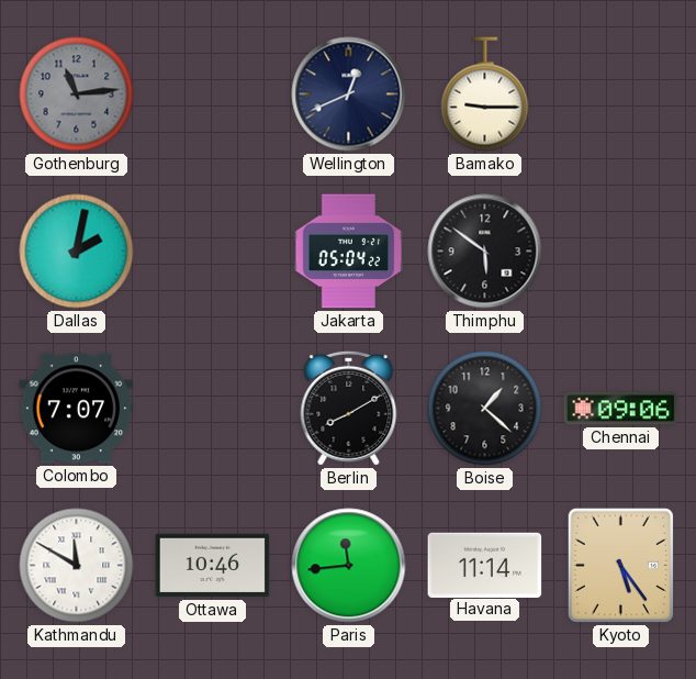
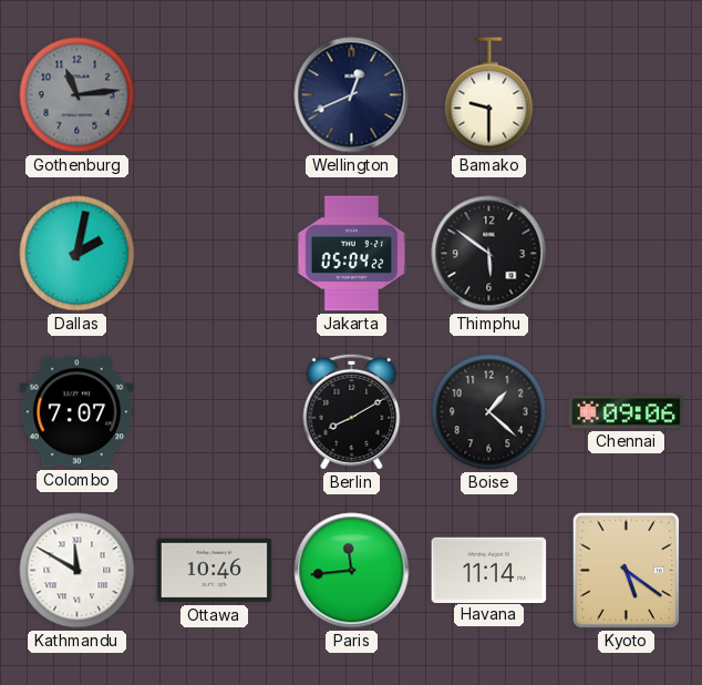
Bamako: 9:15 -> 9:30 (489, 95)
Kyoto: 5:24 -> 5:21 (626, 570)
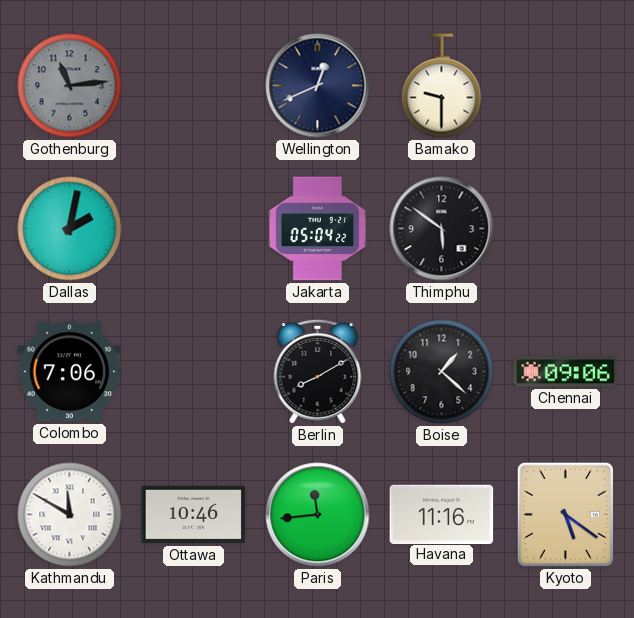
Colombo: 7:07 -> 7:06 (70, 372)
Havana: 11:14 -> 11:16 (442, 514)
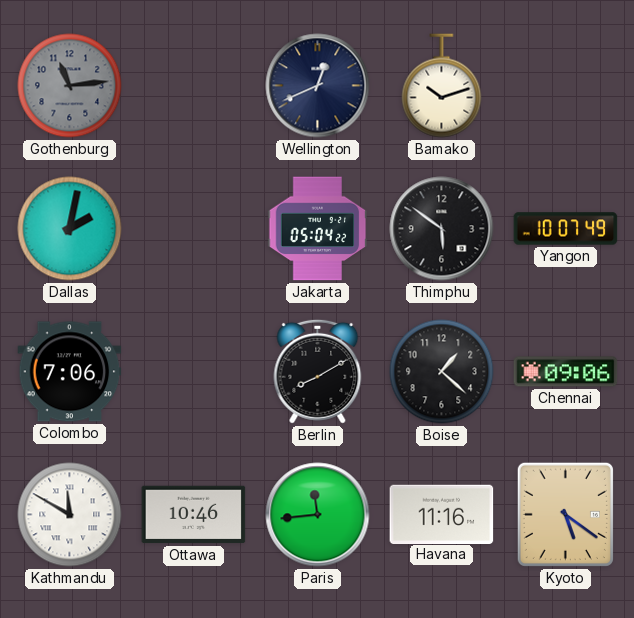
Bamako: 9:30 -> 10:12 (442, 86)
Yangon: none -> 10:07 (566, 229)
